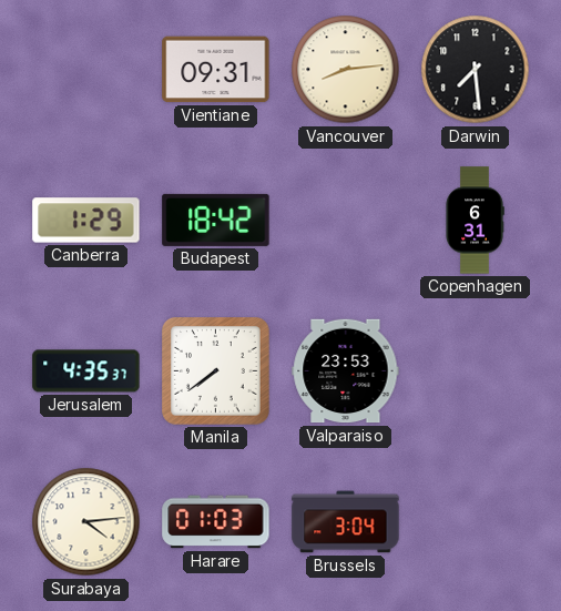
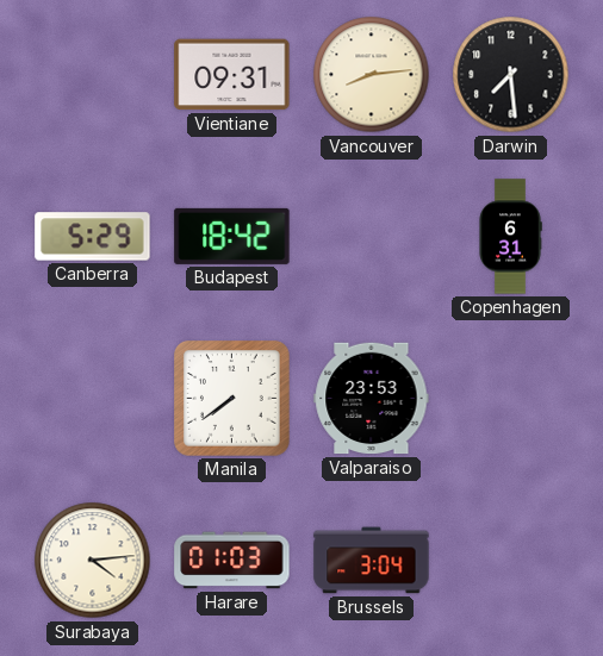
Canberra: 1:29 -> 5:29 (93, 237)
Jerusalem: 4:35 -> none (86, 371)
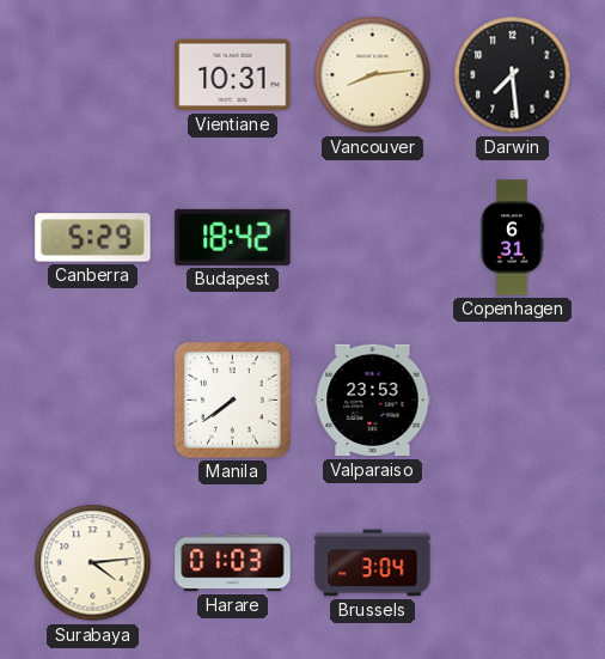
Vientiane: 09:31 -> 10:31 (233, 75)
